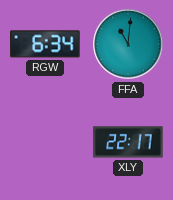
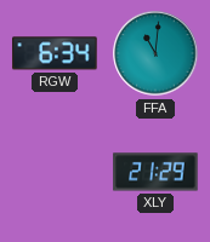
XLY: 22:17 -> 21:29 (155, 172)
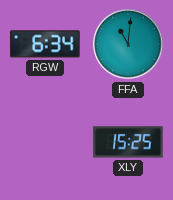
XLY: 21:29 -> 15:25 (128, 142)
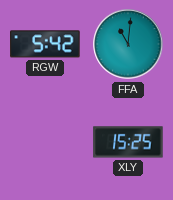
RGW: 6:34 -> 5:42 (45, 44)
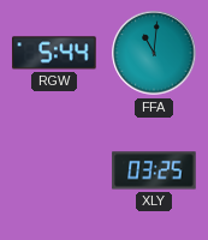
RGW: 5:42 -> 5:44 (54, 53)
XLY: 15:25 -> 03:25 (154, 170)
